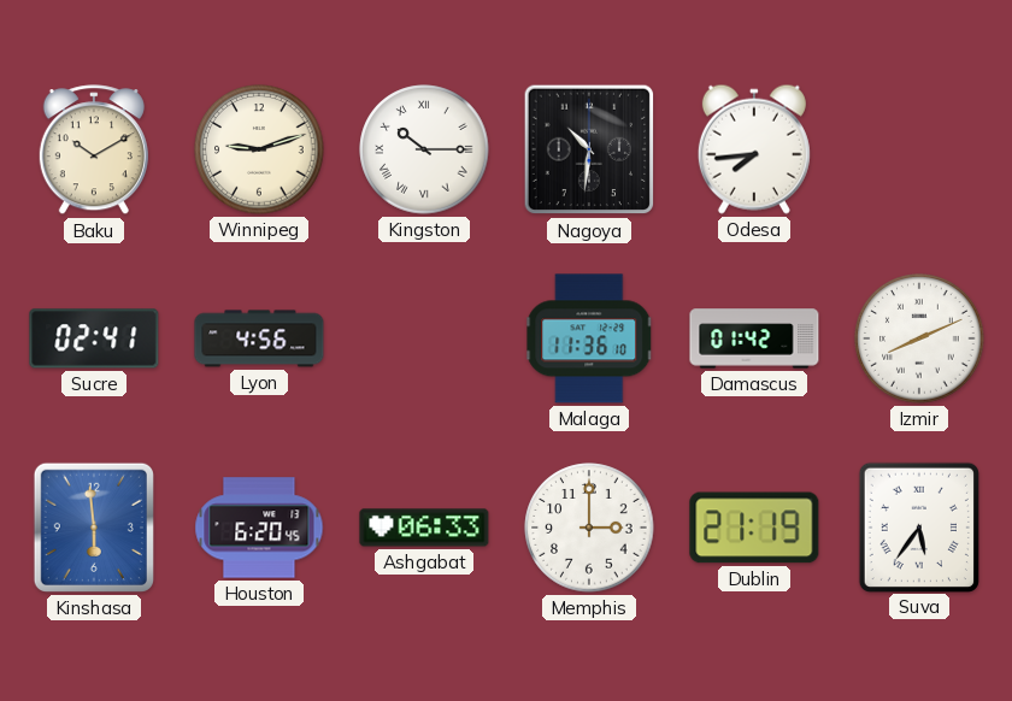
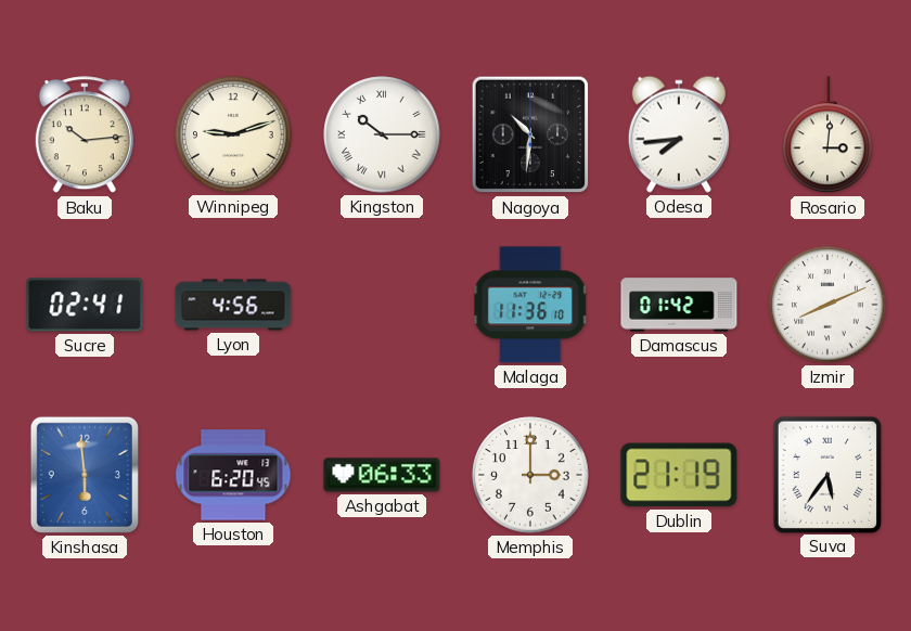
Baku: 10:10 -> 10:14 (85, 136)
Rosario: none -> 3:01 (827, 136)
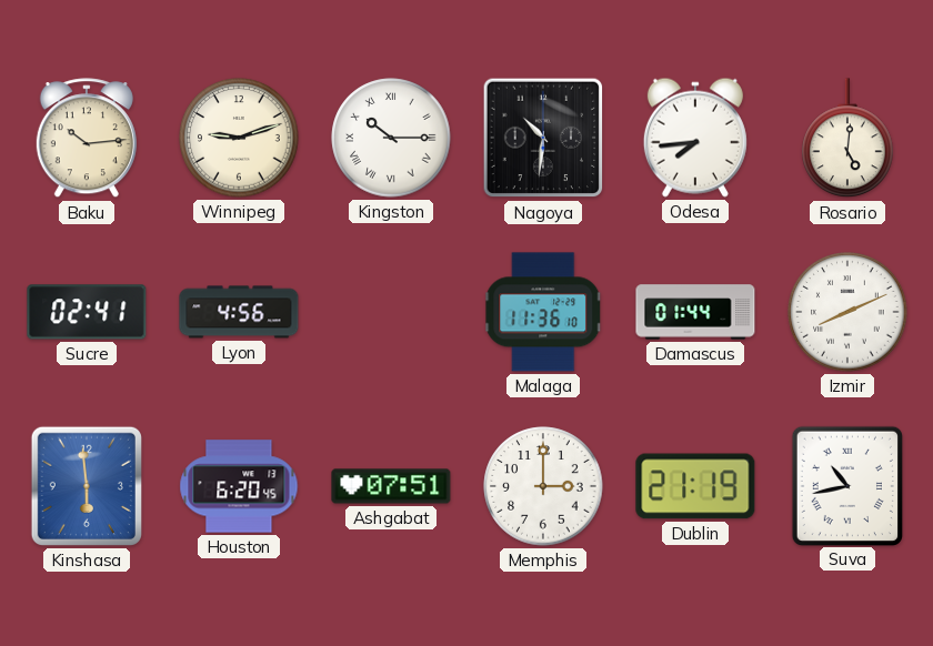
Rosario: 3:01 -> 5:01 (847, 139)
Damascus: 01:42 -> 01:44 (695, 312)
Ashgabat: 06:33 -> 07:51 (391, 486)
Suva: 5:36 -> 10:43 (847, 485)
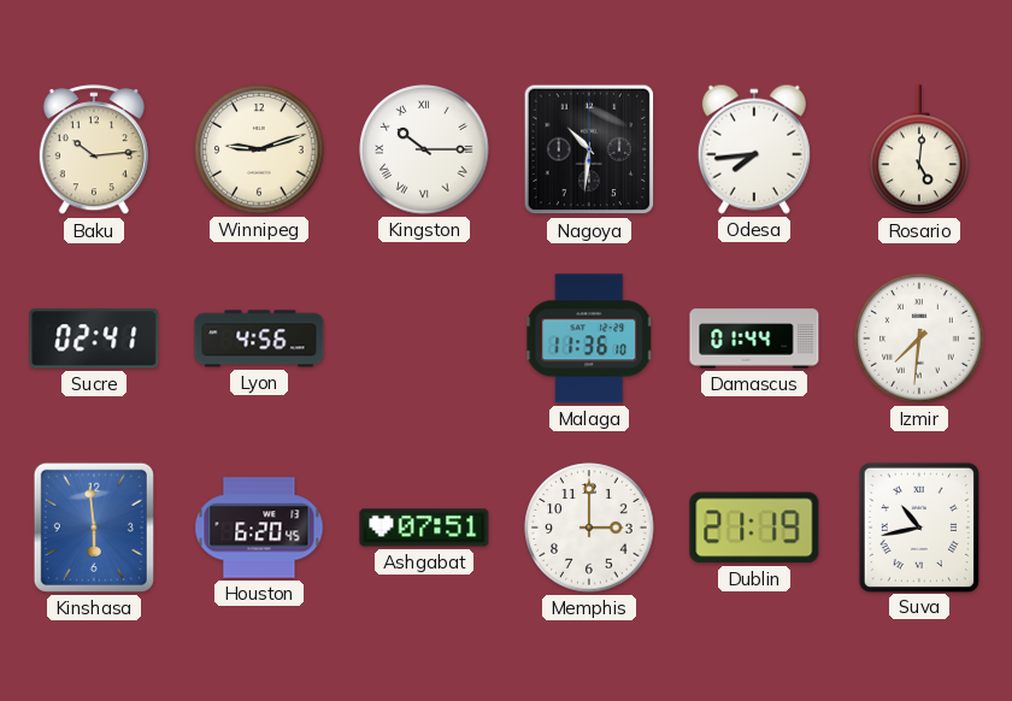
Izmir: 8:11 -> 7:31 (919, 338)
